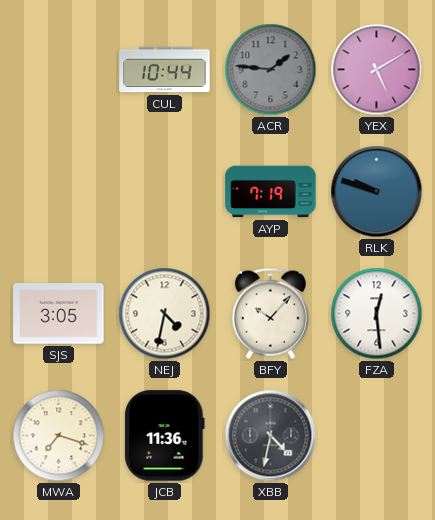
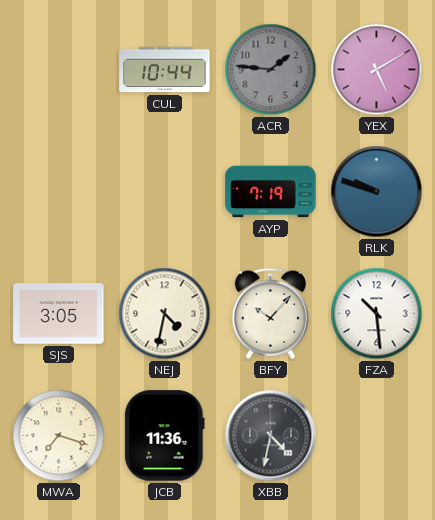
FZA: 12:29 -> 10:29 (377, 314)
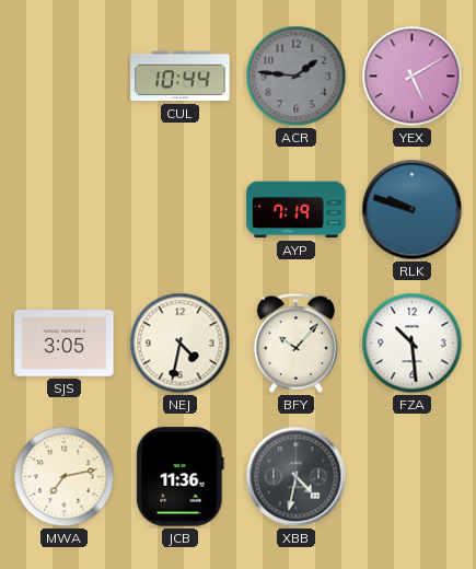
MWA: 7:18 -> 7:13 (65, 477)
